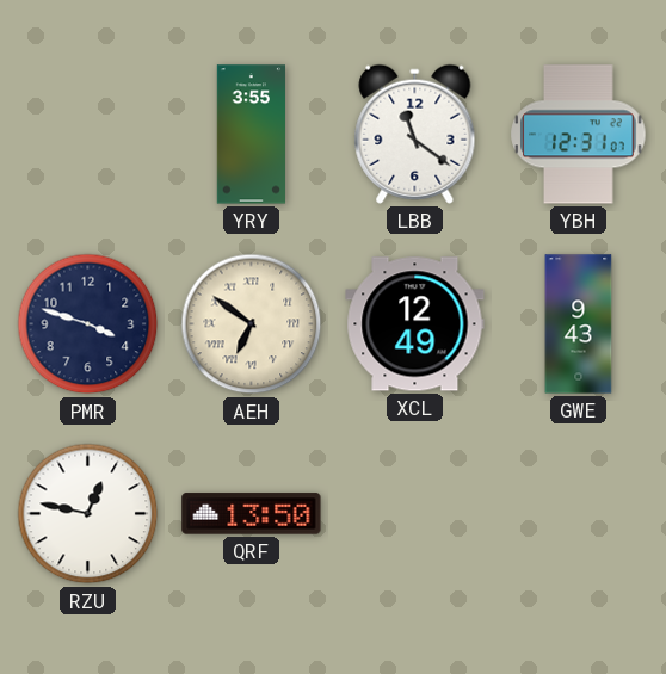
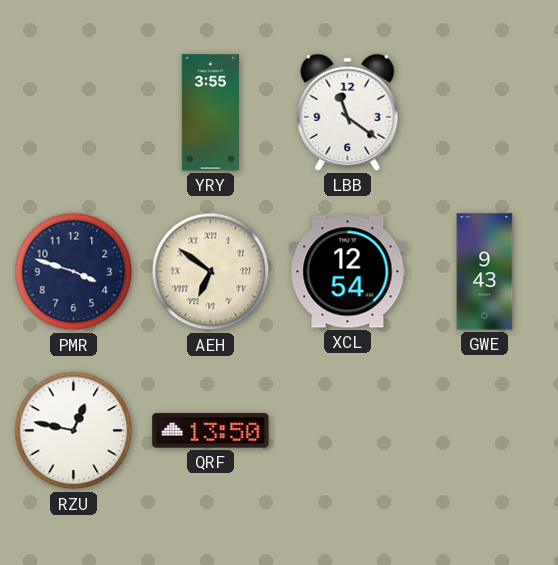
YBH: 12:31 -> none (579, 135)
XCL: 12:49 -> 12:54 (348, 272)
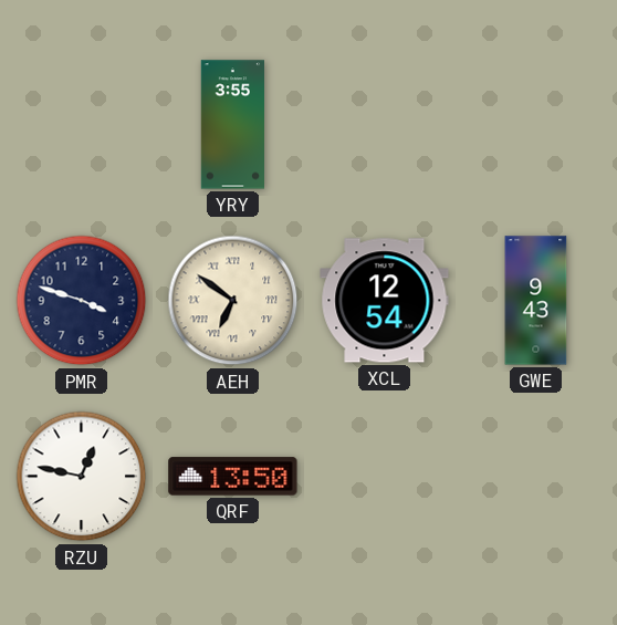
LBB: 11:21 -> none (348, 112)
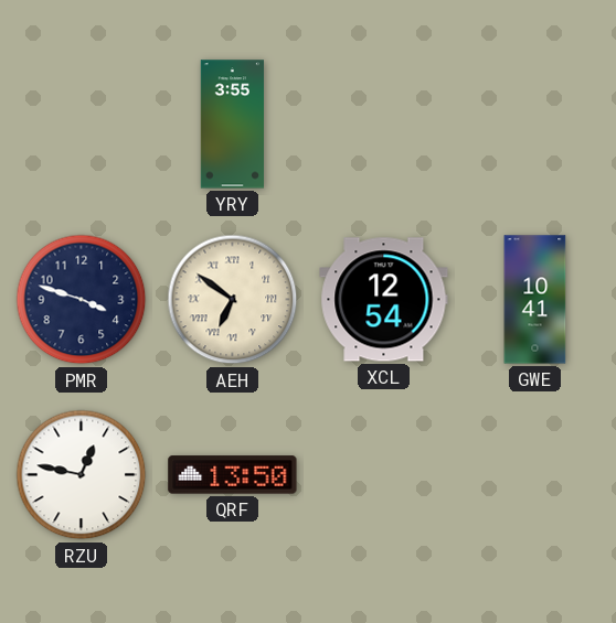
GWE: 9:43 -> 10:41 (535, 300)
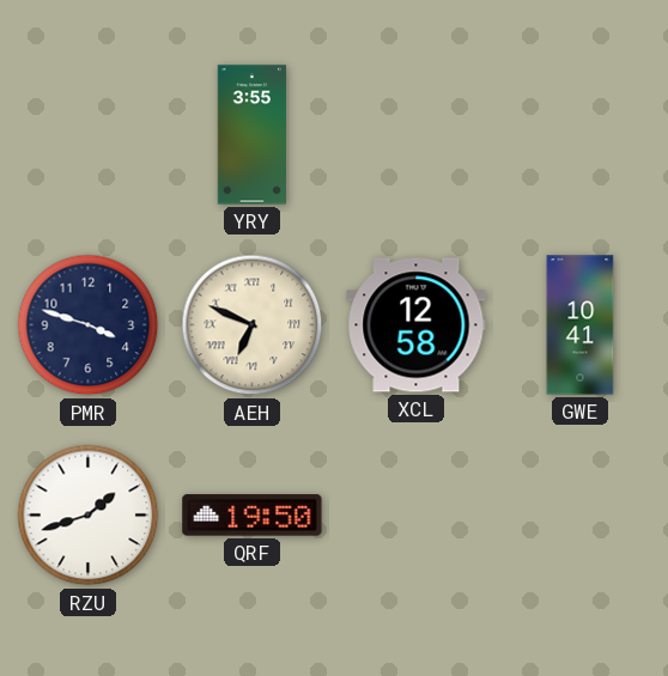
AEH: 6:51 -> 6:49 (253, 325)
XCL: 12:54 -> 12:58 (417, 325)
RZU: 12:47 -> 1:42 (89, 516)
QRF: 13:50 -> 19:50 (253, 516)
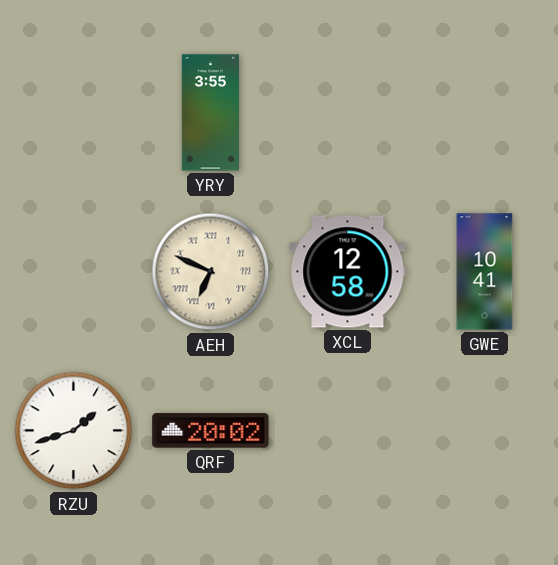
PMR: 3:48 -> none (89, 325)
QRF: 19:50 -> 20:02 (211, 431)
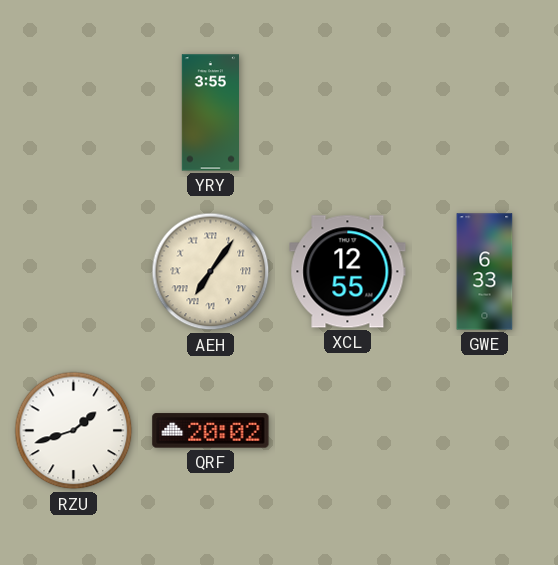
AEH: 6:49 -> 7:06 (211, 272)
XCL: 12:58 -> 12:55 (348, 272)
GWE: 10:41 -> 6:33 (485, 272)
